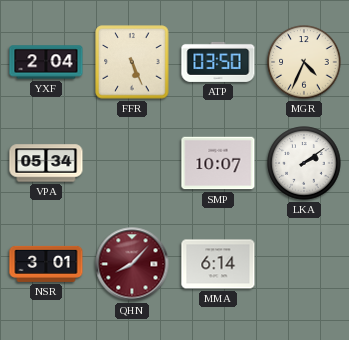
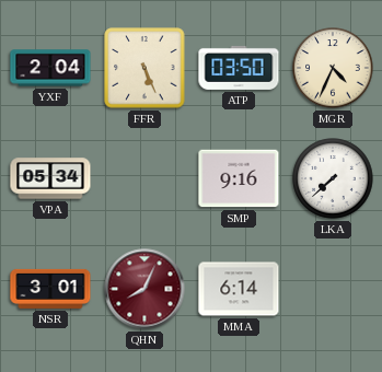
SMP: 10:07 -> 9:16 (239, 178)
LKA: 2:09 -> 7:38 (333, 178)
QHN: 8:07 -> 8:04 (144, 289)
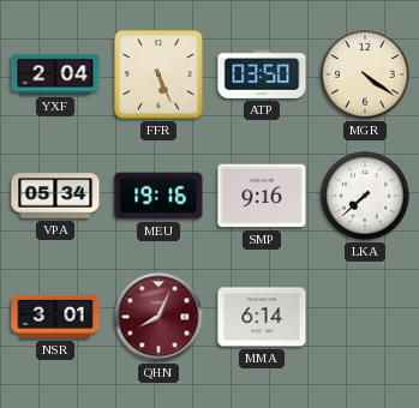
MGR: 4:34 -> 4:21 (365, 74)
MEU: none -> 19:16 (158, 196)
